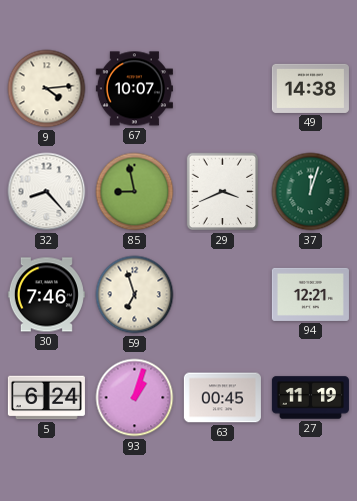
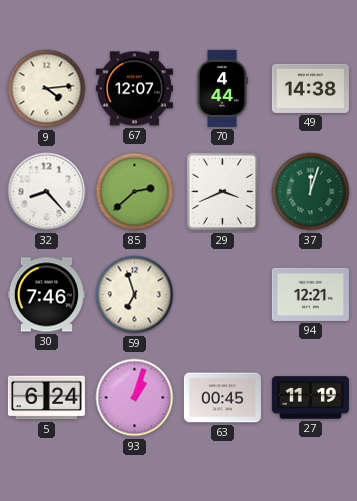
67: 10:07 -> 12:07 (134, 89)
70: none -> 4:44 (222, 88)
85: 8:58 -> 2:38 (135, 192)
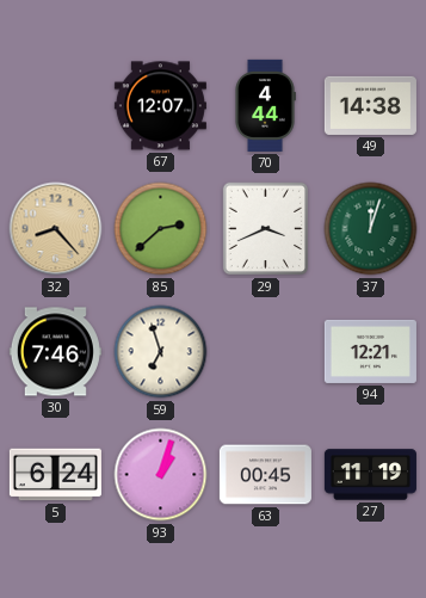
9: 4:14 -> none (47, 89)
32 dial: white -> champagne (56, 229)
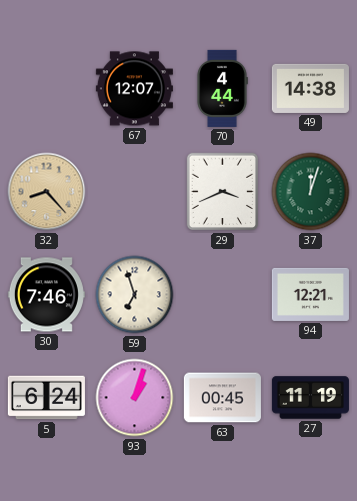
85: 2:38 -> none (161, 229)
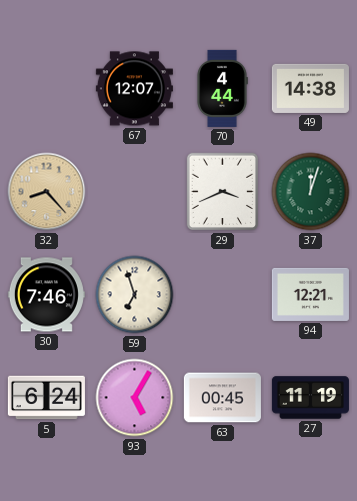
93: 1:03 -> 5:05 (135, 398)
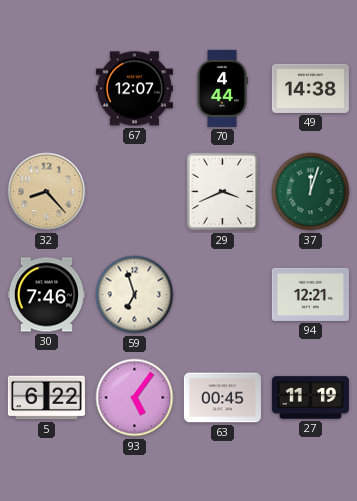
5: 6:24 -> 6:22 (46, 398)
93: 5:05 -> 5:06 (135, 398)
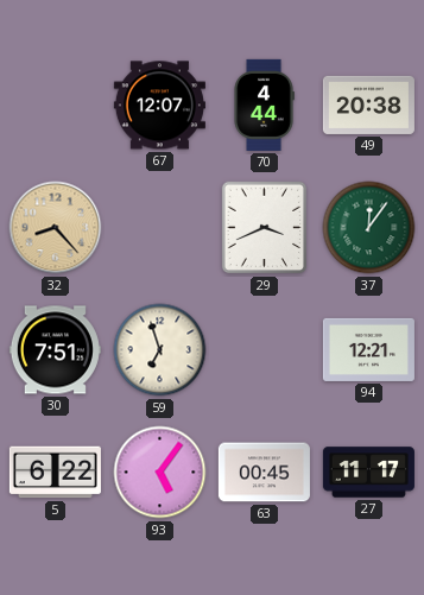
49: 14:38 -> 20:38 (368, 105)
37: 12:03 -> 12:06 (369, 228)
30: 7:46 -> 7:51 (55, 350)
27: 11:19 -> 11:17 (368, 473)
